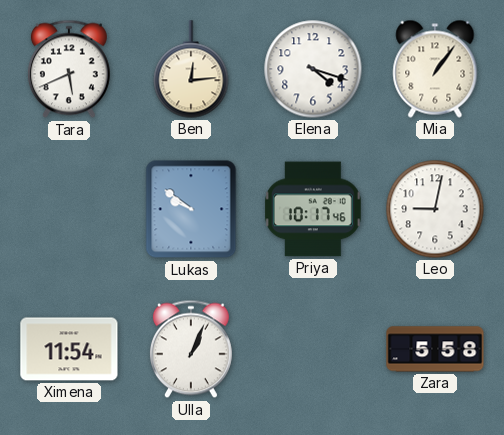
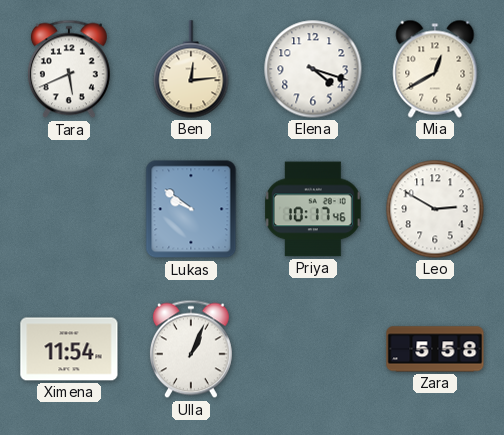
Mia: 1:06 -> 12:40 (435, 69)
Leo: 9:02 -> 2:50 (435, 209)
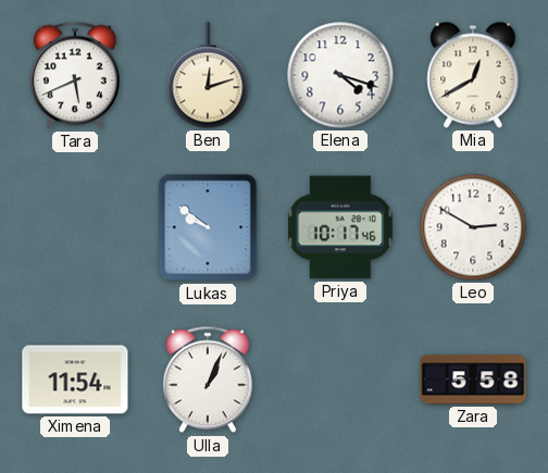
Ben: 12:14 -> 12:12 (208, 75)
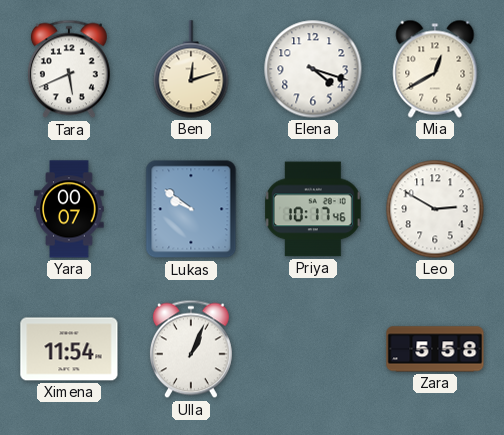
Yara: none -> 00:07 (69, 209)
